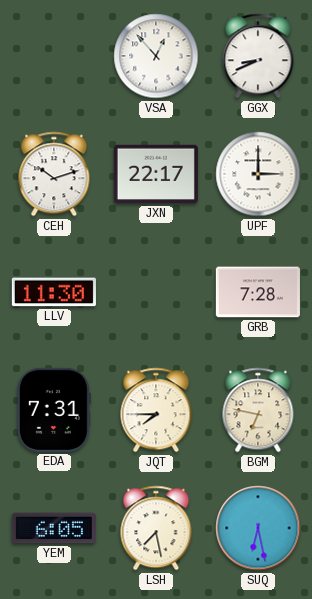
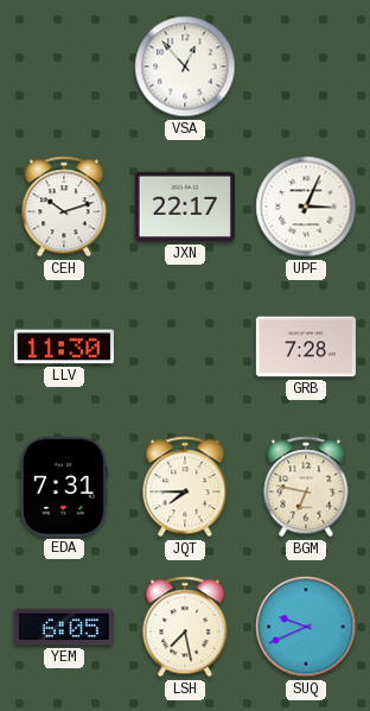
GGX: 8:41 -> none (258, 56)
UPF: 3:00 -> 3:04 (306, 207)
SUQ: 6:28 -> 9:41 (306, 627)
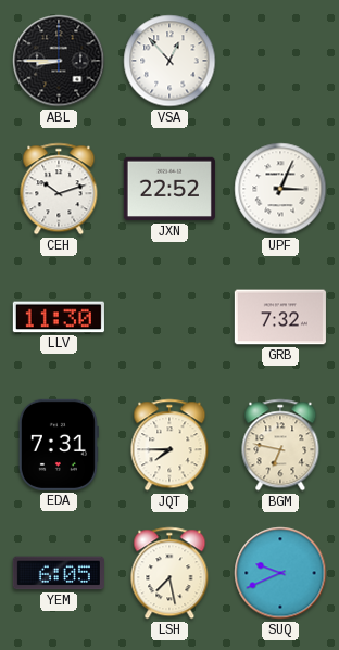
ABL: none -> 8:45 (59, 61)
JXN: 22:17 -> 22:52 (169, 189)
GRB: 7:28 -> 7:32 (280, 317)
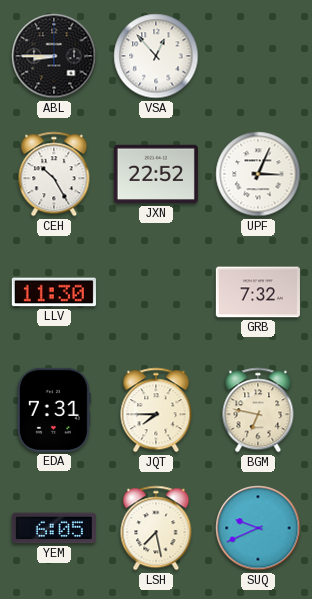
CEH: 10:12 -> 10:25 (54, 174)
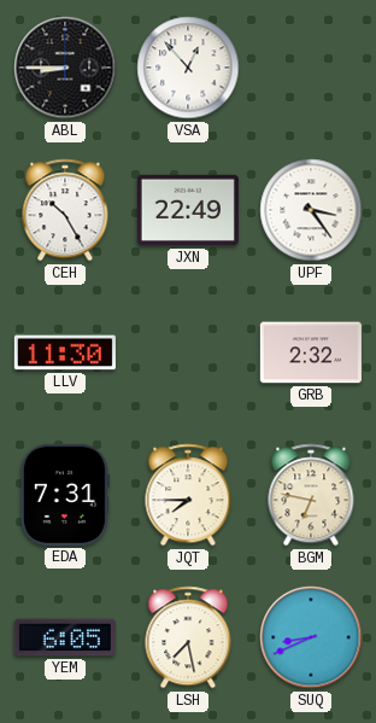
JXN: 22:52 -> 22:49 (188, 210)
UPF: 3:04 -> 3:24 (311, 210)
GRB: 7:32 -> 2:32 (311, 352)
SUQ: 9:41 -> 8:41 (311, 637)
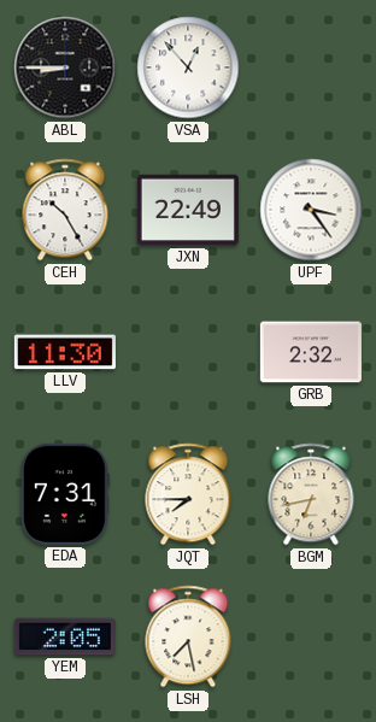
BGM: 6:47 -> 6:43 (311, 494)
YEM: 6:05 -> 2:05 (65, 636)
SUQ: 8:41 -> none (311, 637)
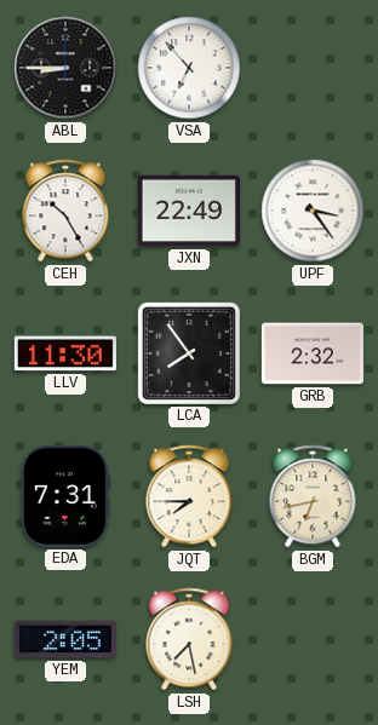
VSA: 12:53 -> 6:53 (189, 68)
LCA: none -> 7:54 (189, 353)
